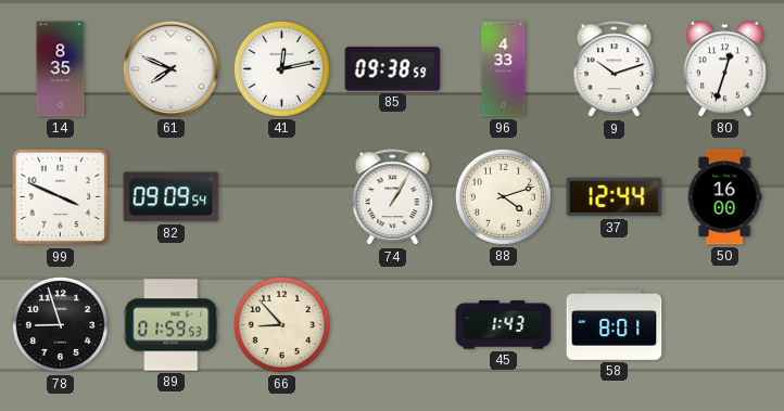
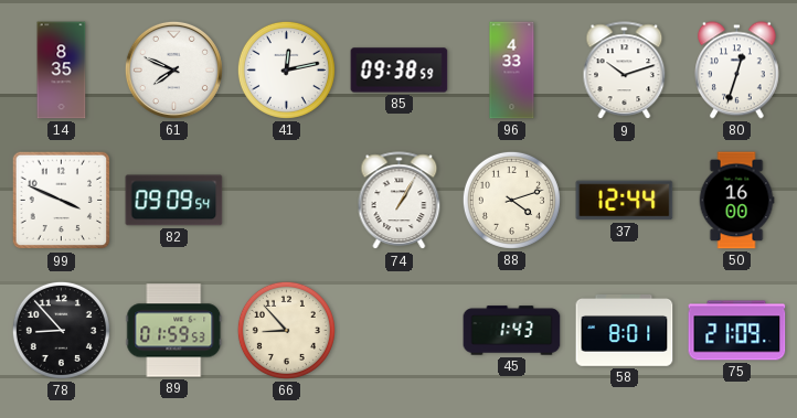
78: 8:57 -> 8:53 (61, 330)
75: none -> 21:09 (737, 331)
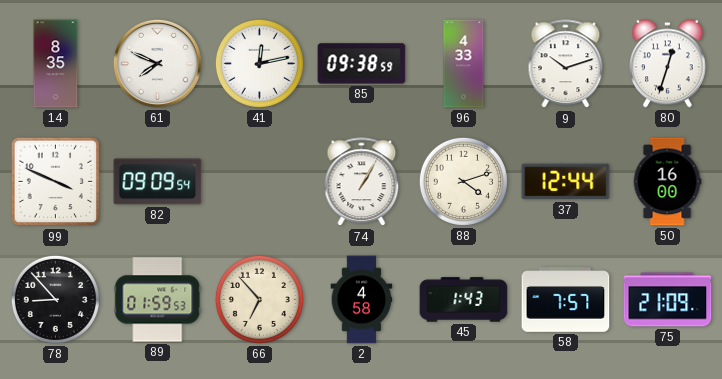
66: 8:53 -> 6:53 (259, 299)
2: none -> 4:58 (362, 300)
58: 8:01 -> 7:57 (566, 300)
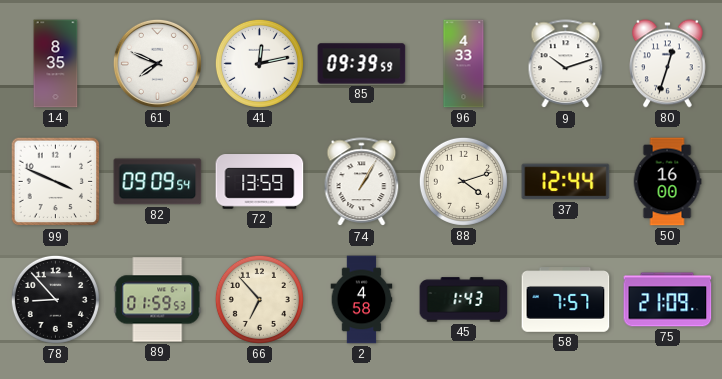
85: 09:38 -> 09:39 (362, 64)
72: none -> 13:59 (260, 182)
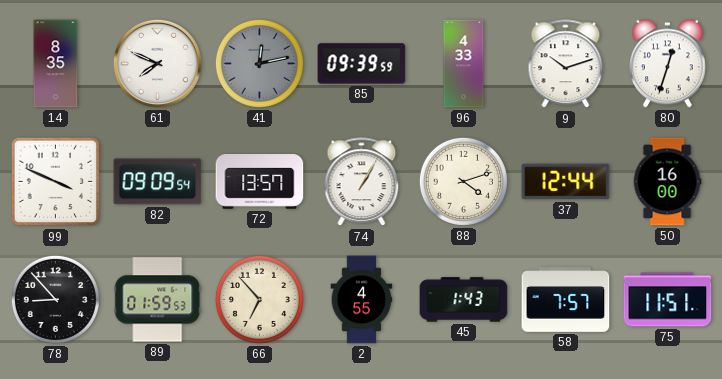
41 dial: white -> grey (259, 63)
72: 13:59 -> 13:57 (260, 182)
2: 4:58 -> 4:55 (362, 300)
75: 21:09 -> 11:51 (668, 300)
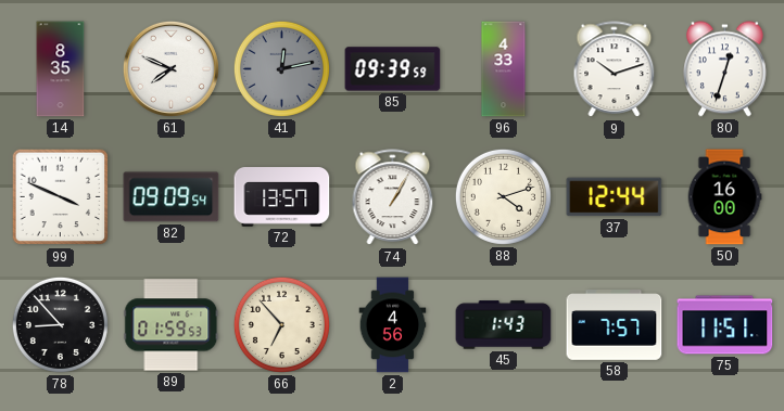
2: 4:55 -> 4:56 (393, 325)
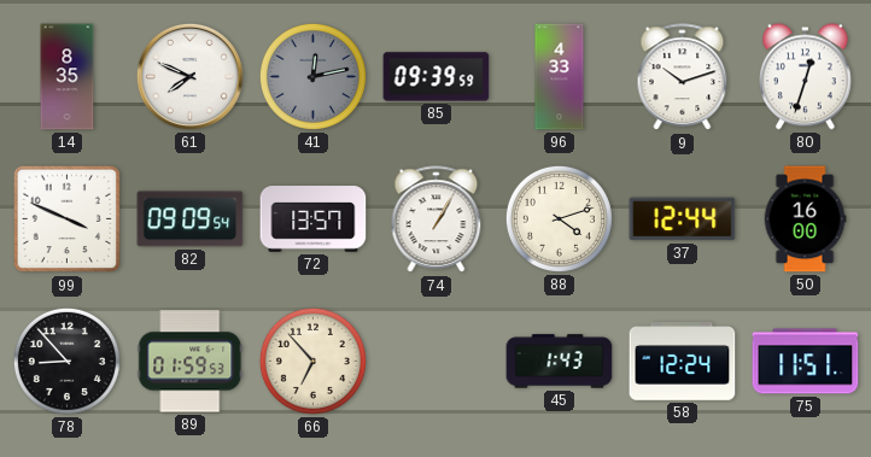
2: 4:56 -> none (393, 325)
58: 7:57 -> 12:24 (683, 362)
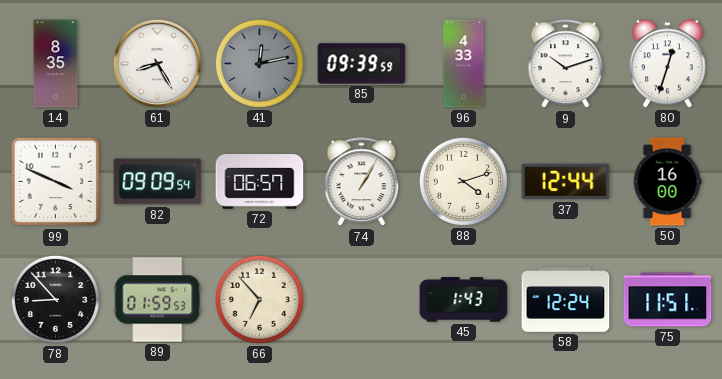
61: 7:49 -> 8:25 (157, 63)
72: 13:57 -> 06:57 (260, 182)
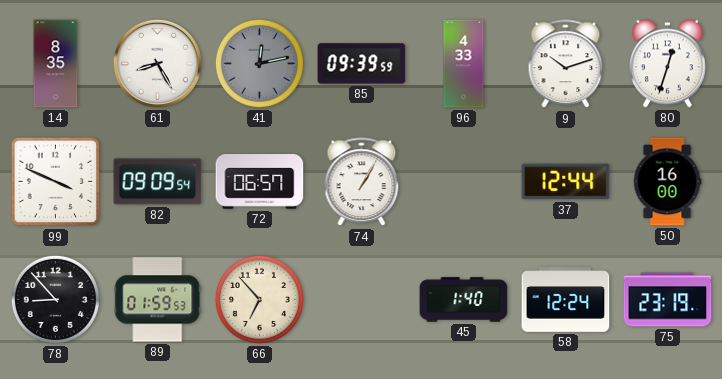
88: 4:12 -> none (463, 181)
45: 1:43 -> 1:40 (464, 300)
75: 11:51 -> 23:19 (668, 300)
